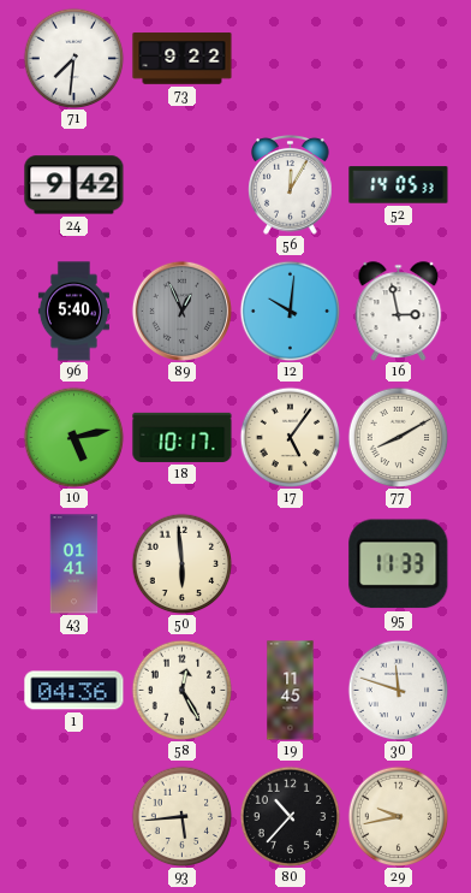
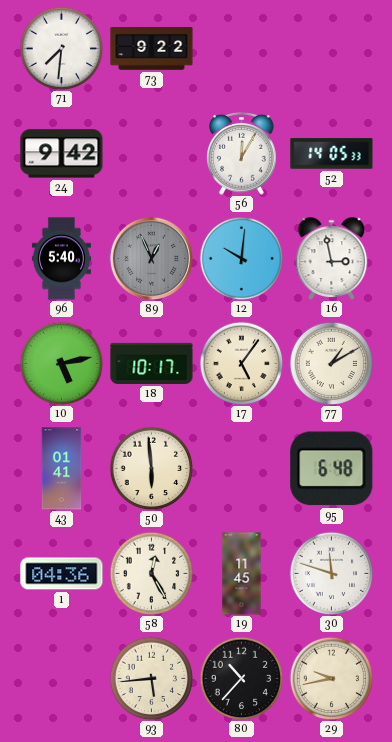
77: 8:10 -> 1:10 (331, 363)
95: 11:33 -> 6:48 (332, 469)
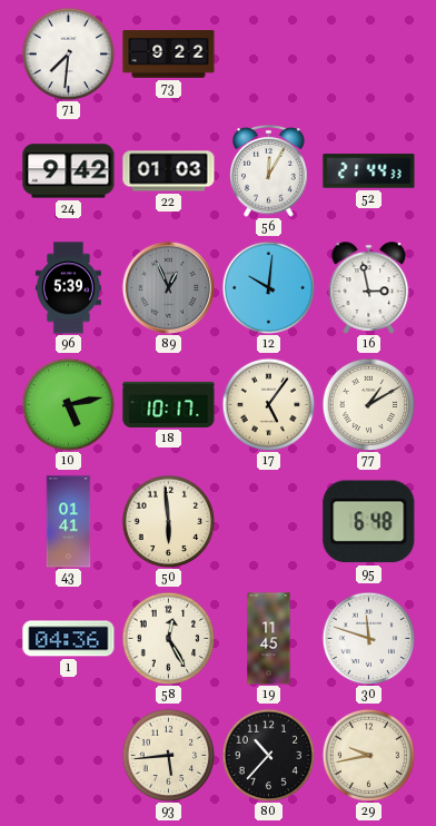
22: none -> 01:03 (169, 171)
52: 14:05 -> 21:44 (369, 171)
96: 5:40 -> 5:39 (68, 288)
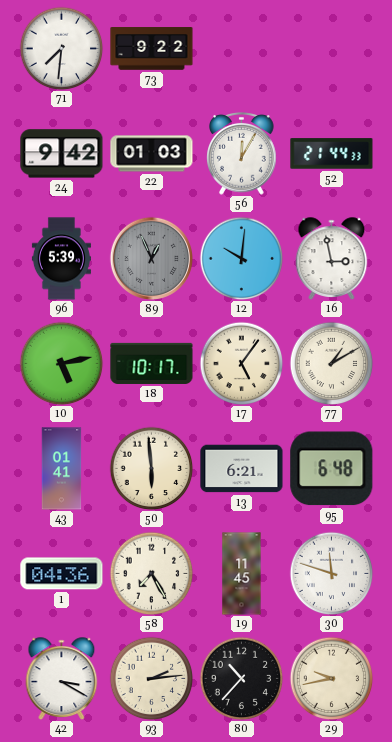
13: none -> 6:21 (242, 469)
58: 12:25 -> 7:25 (151, 573)
42: none -> 3:20 (62, 679)
93: 5:44 -> 2:14 (151, 678)
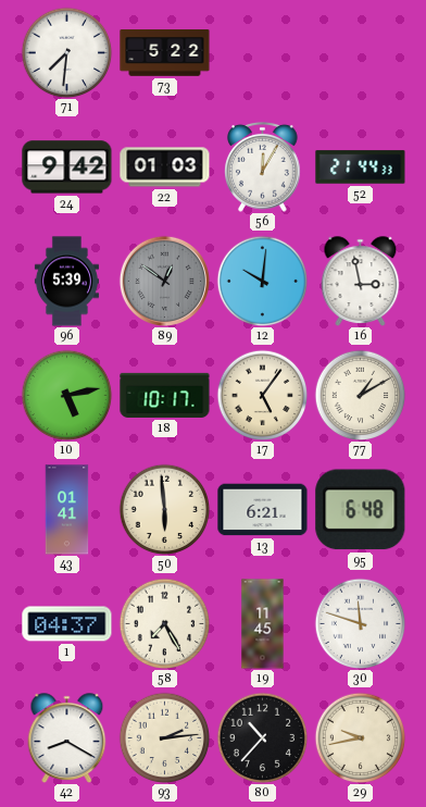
73: 9:22 -> 5:22 (165, 53)
89: 12:56 -> 12:51 (164, 281)
1: 04:36 -> 04:37 (67, 624)
42: 3:20 -> 8:20 (67, 738)
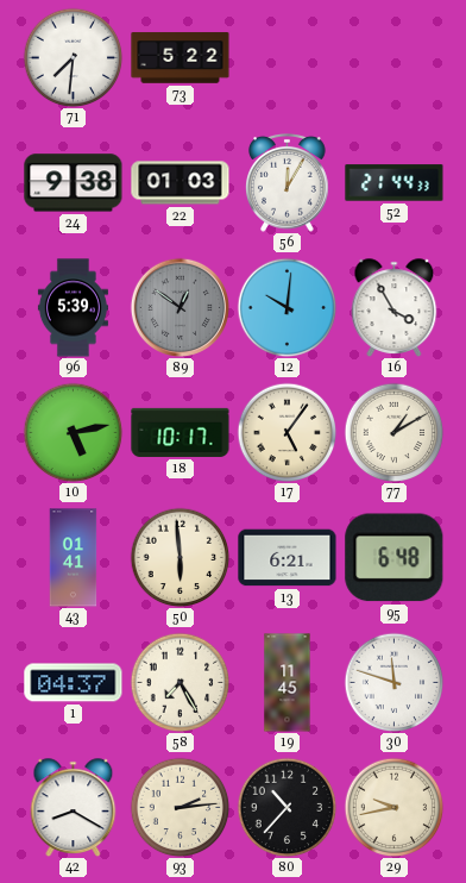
24: 9:42 -> 9:38 (74, 183)
16: 2:58 -> 3:55 (395, 308)
